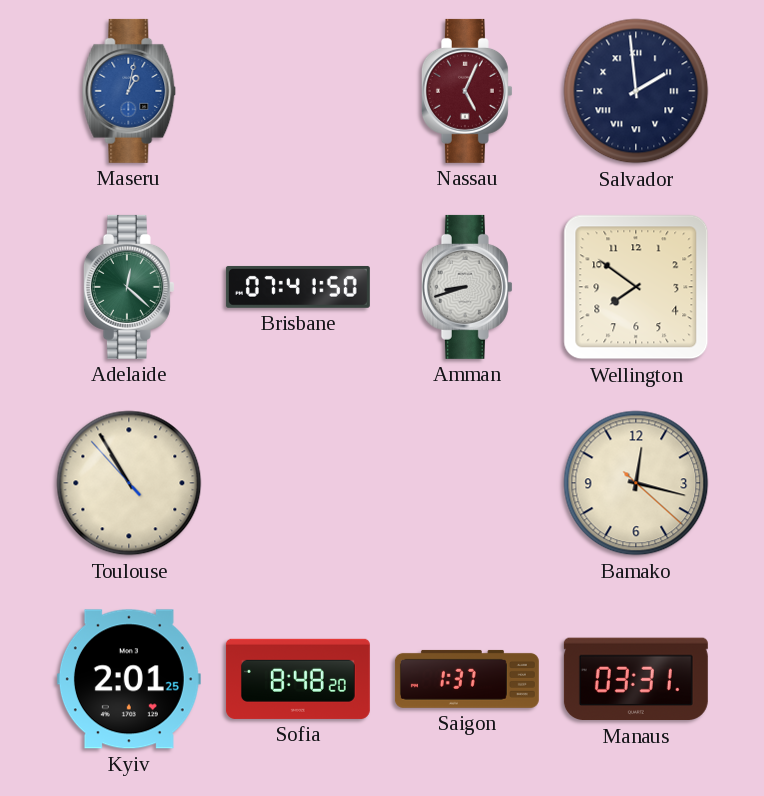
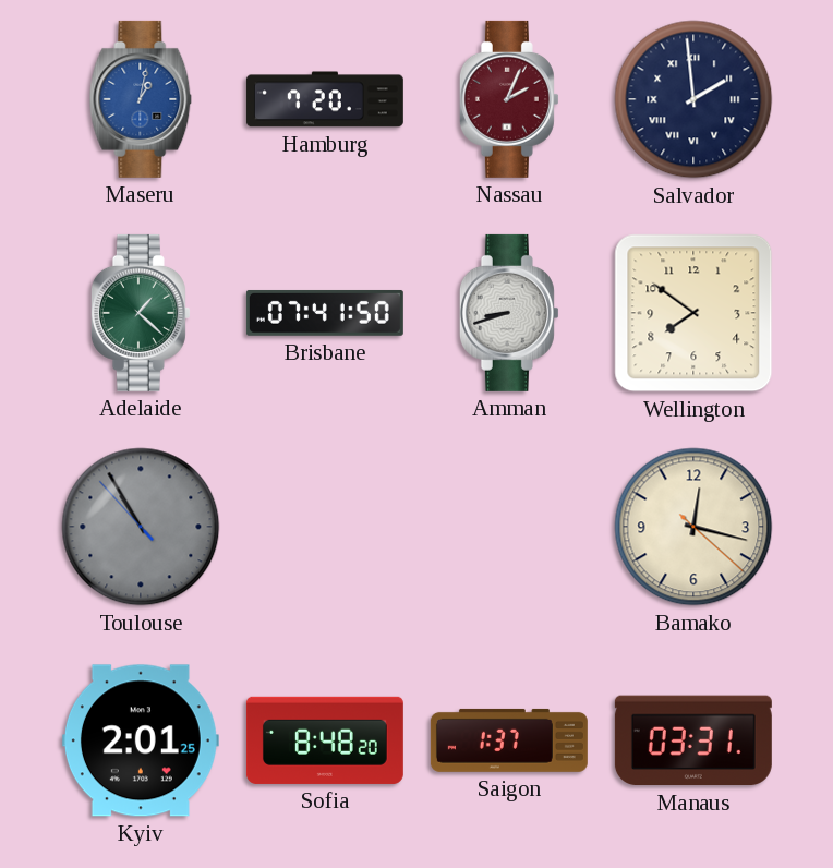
Hamburg: none -> 7:20 (325, 99)
Nassau: 5:04 -> 2:04 (509, 99)
Adelaide: 12:22 -> 1:22 (141, 313)
Toulouse dial: cream -> grey (141, 527)
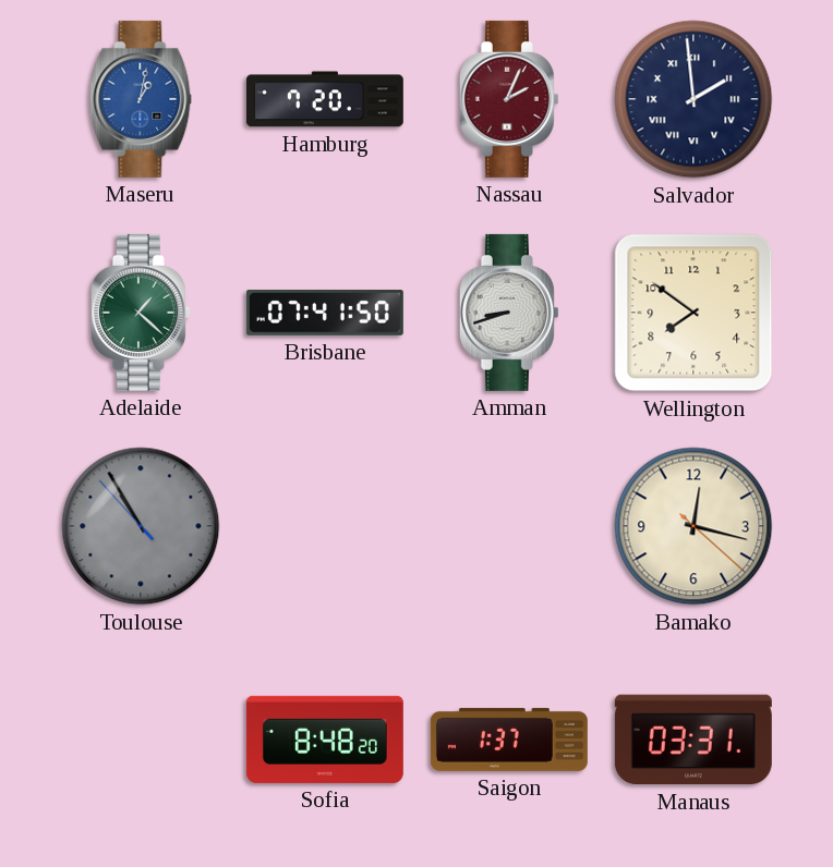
Kyiv: 2:01 -> none (141, 740)
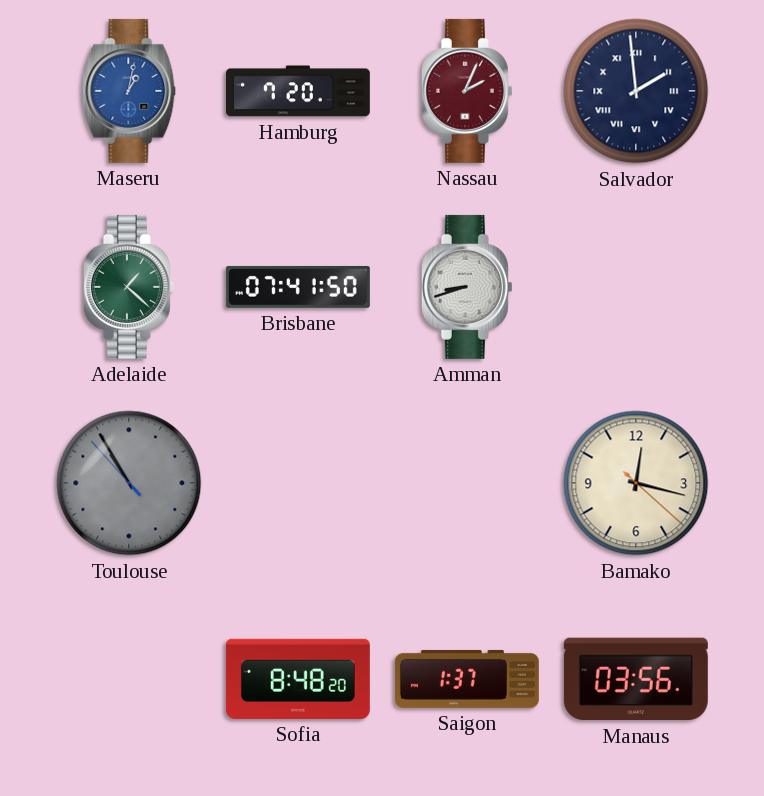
Wellington: 7:51 -> none (693, 313)
Manaus: 03:31 -> 03:56 (636, 679)
